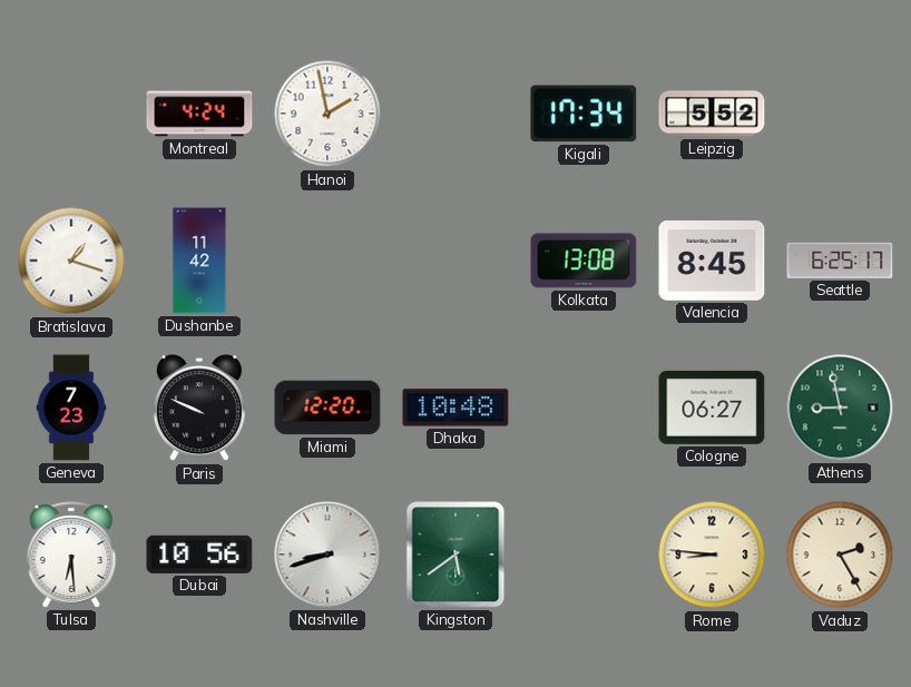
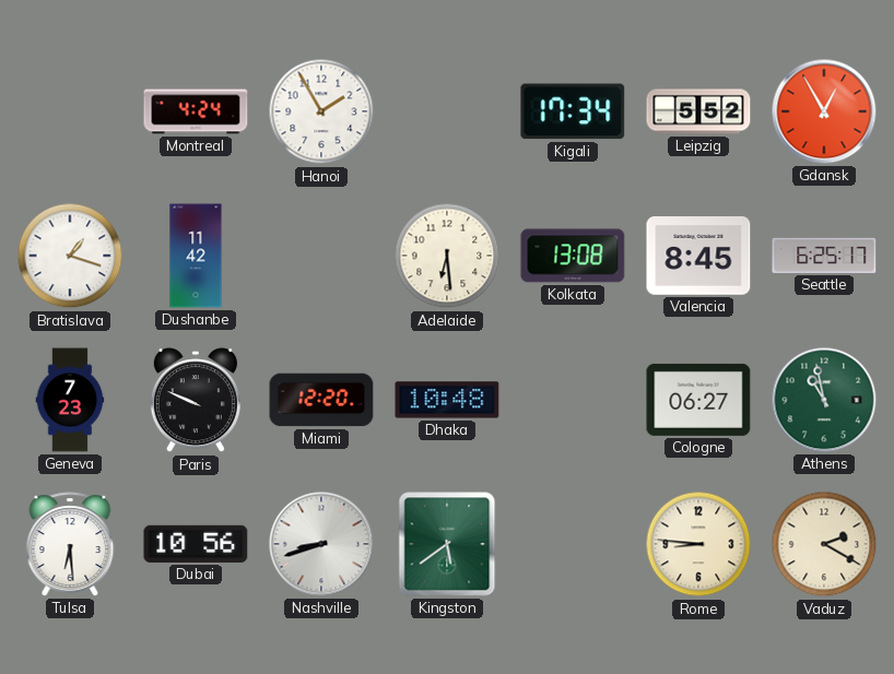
Hanoi: 1:58 -> 1:55 (321, 111)
Gdansk: none -> 12:55 (824, 111)
Adelaide: none -> 6:29 (447, 256)
Athens: 8:58 -> 10:58 (824, 400)
Vaduz: 2:25 -> 2:20 (824, 544)
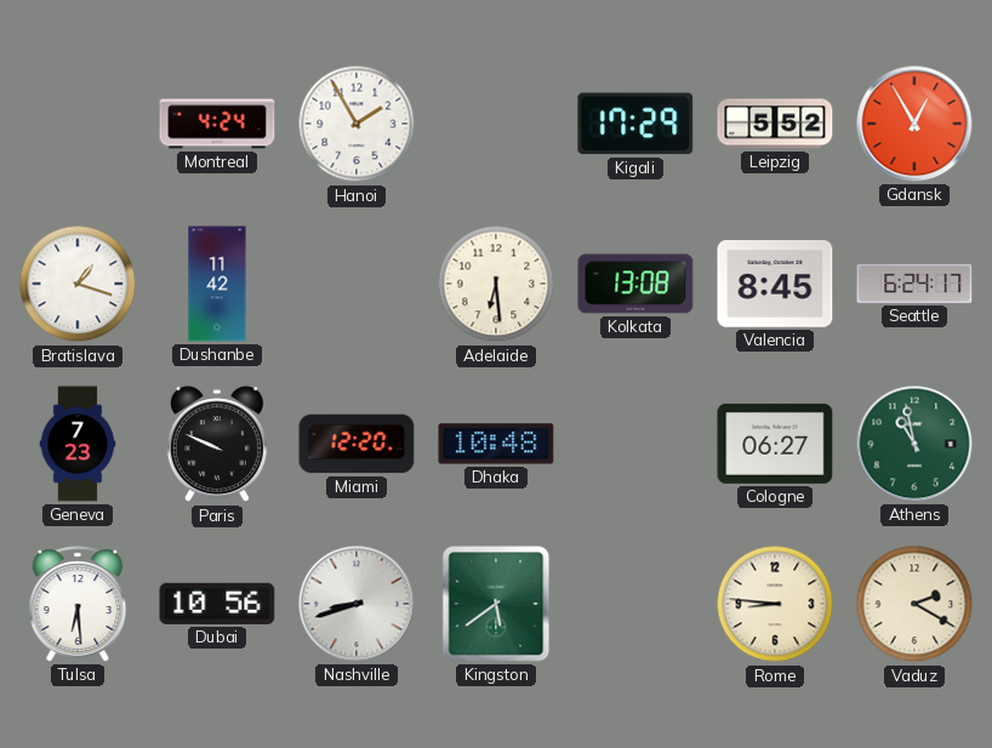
Kigali: 17:34 -> 17:29 (635, 124)
Seattle: 6:25 -> 6:24 (914, 284)
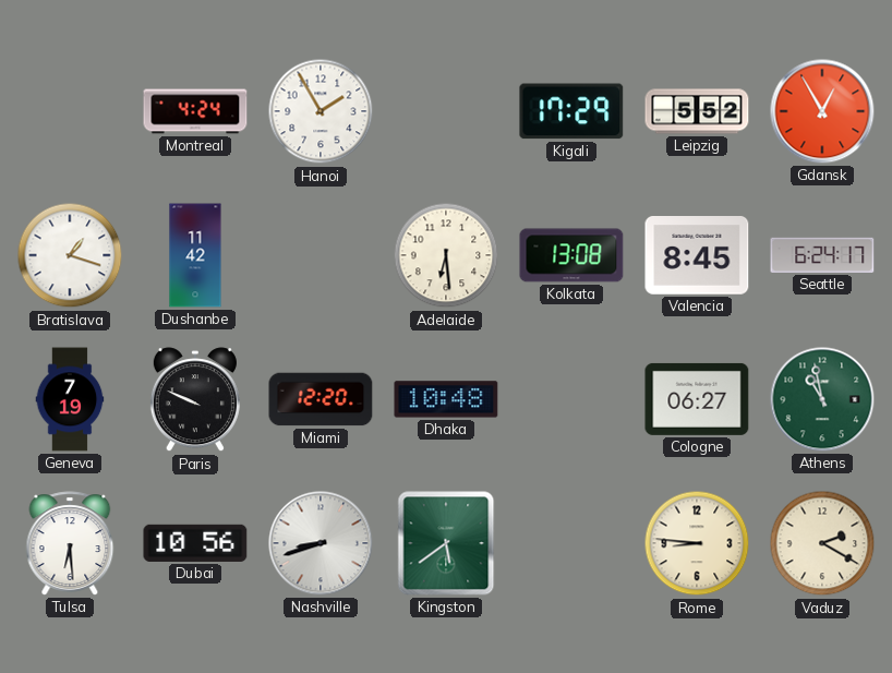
Geneva: 7:23 -> 7:19 (70, 399)
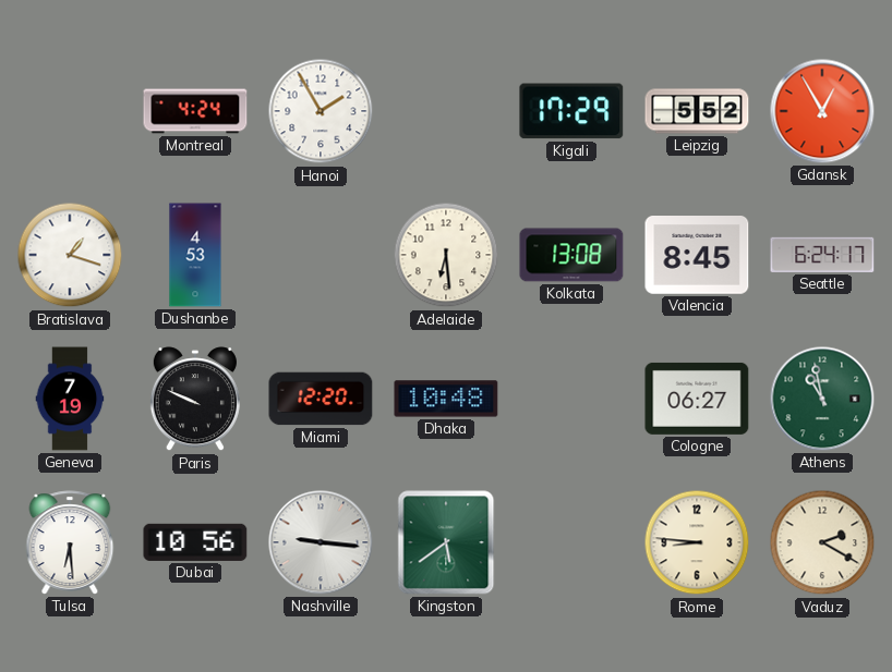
Dushanbe: 11:42 -> 4:53 (195, 255)
Nashville: 8:42 -> 9:16 (321, 542)
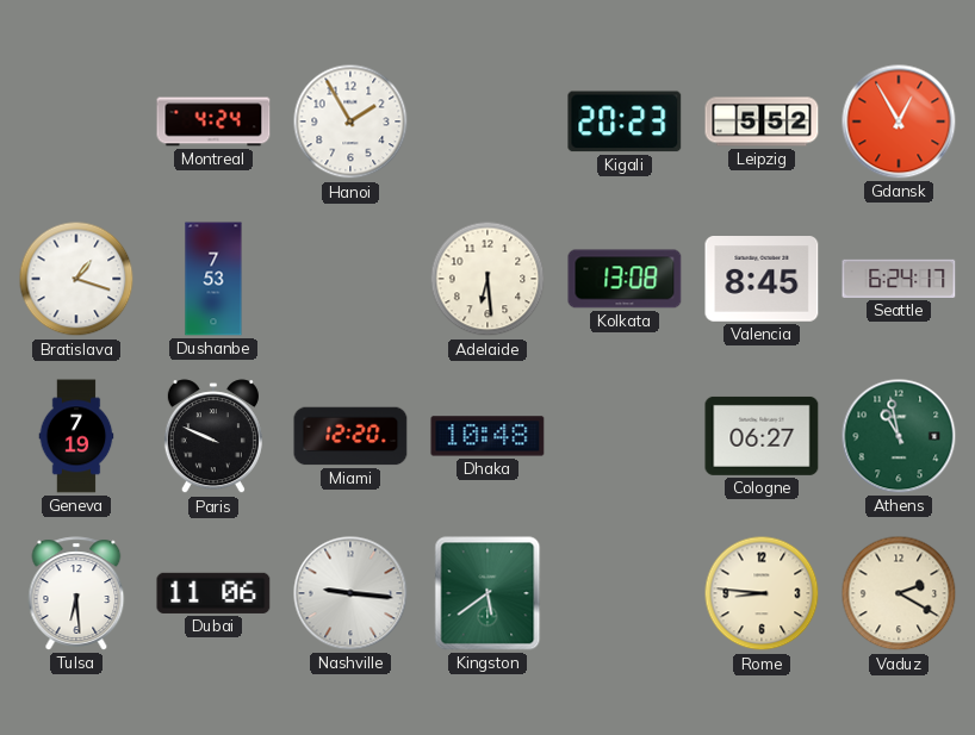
Kigali: 17:29 -> 20:23 (625, 122)
Dushanbe: 4:53 -> 7:53 (213, 279)
Dubai: 10:56 -> 11:06 (213, 593)
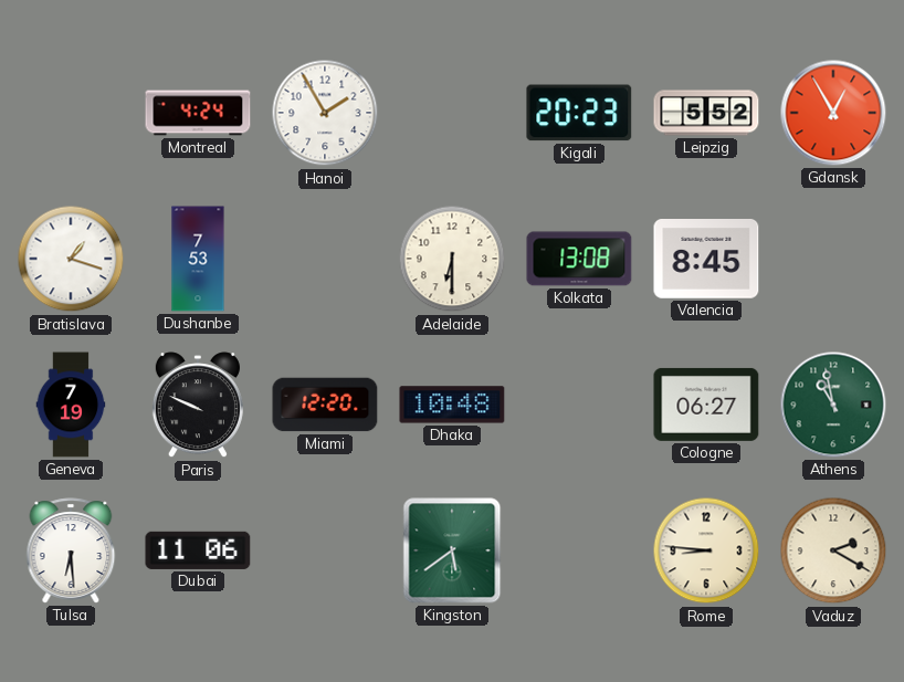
Adelaide: 6:29 -> 6:30 (452, 259)
Seattle: 6:24 -> none (899, 279)
Nashville: 9:16 -> none (350, 593)
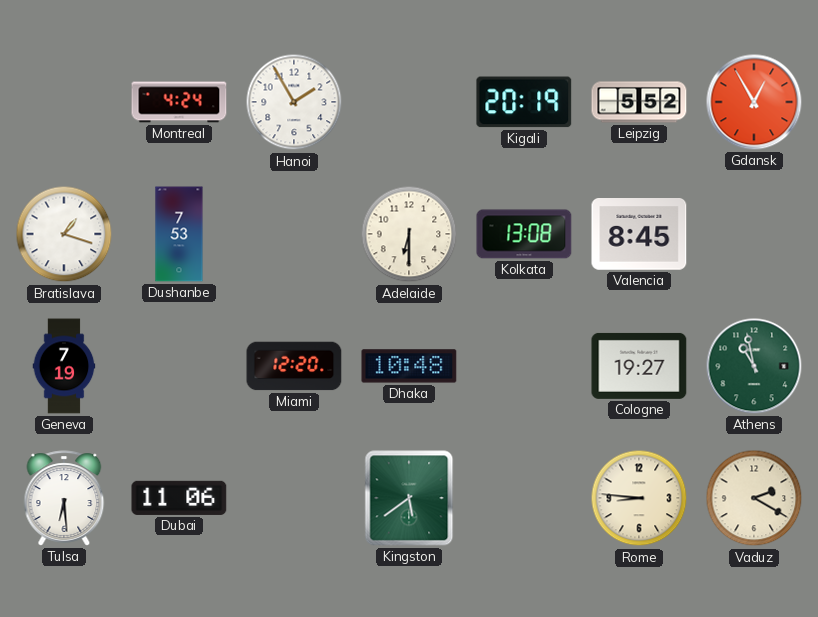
Kigali: 20:23 -> 20:19 (524, 102)
Paris: 9:49 -> none (198, 406)
Cologne: 06:27 -> 19:27 (639, 366)
